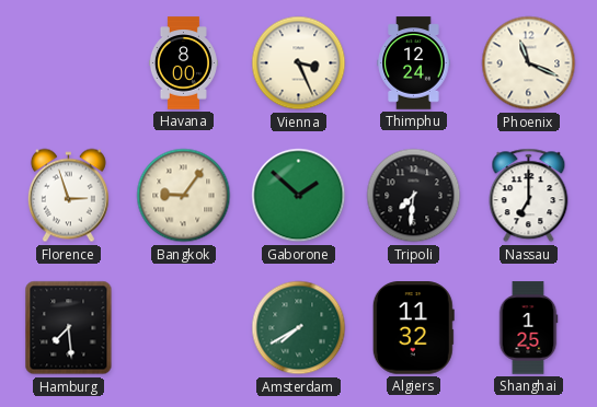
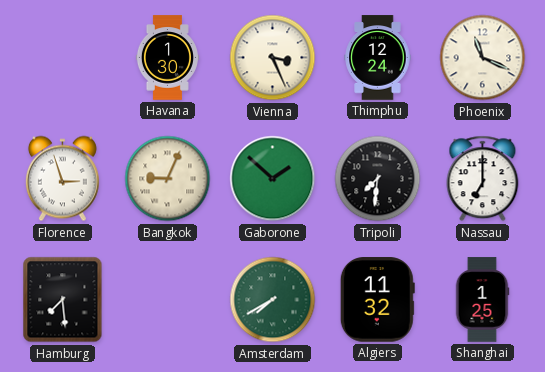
Havana: 8:00 -> 1:30 (167, 58)
Bangkok: 9:06 -> 9:04 (168, 179)
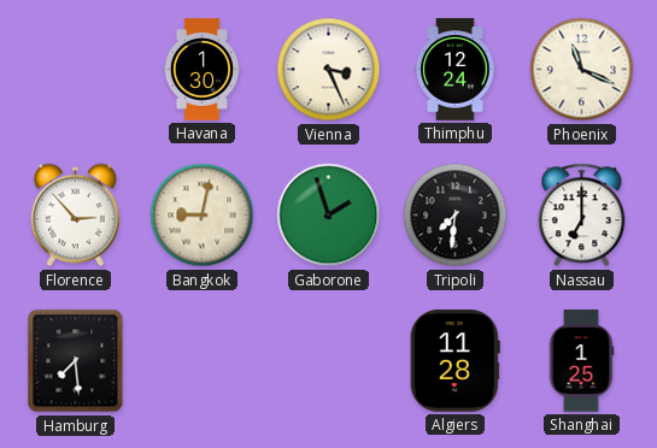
Florence: 2:57 -> 2:53 (75, 216)
Bangkok: 9:04 -> 9:02 (203, 216)
Gaborone: 1:52 -> 1:57 (329, 216)
Amsterdam: 7:40 -> none (273, 300)
Algiers: 11:32 -> 11:28 (454, 361)
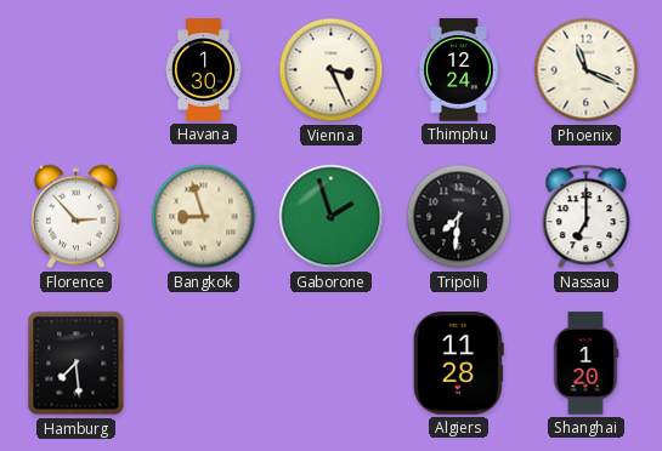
Bangkok: 9:02 -> 8:57 (204, 217)
Shanghai: 1:25 -> 1:20 (585, 364)
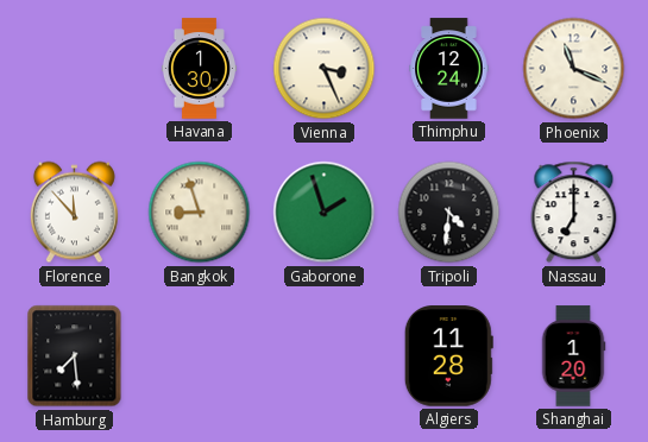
Florence: 2:53 -> 11:53 (74, 213)
Tripoli: 7:31 -> 4:31 (449, 213)
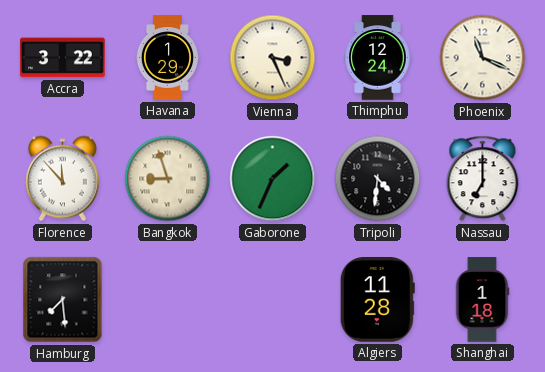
Accra: none -> 3:22 (63, 58)
Havana: 1:30 -> 1:29 (167, 58)
Gaborone: 1:57 -> 1:34 (273, 179)
Shanghai: 1:20 -> 1:18 (482, 300)
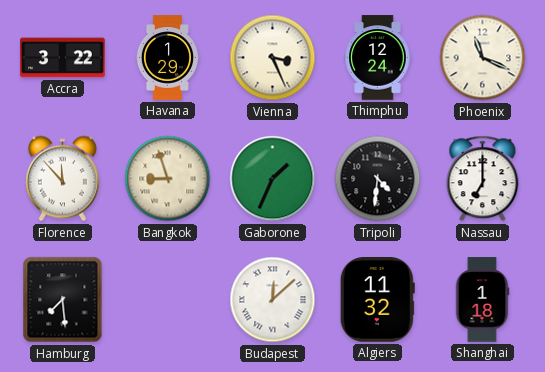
Budapest: none -> 12:08 (273, 300)
Algiers: 11:28 -> 11:32 (377, 300)
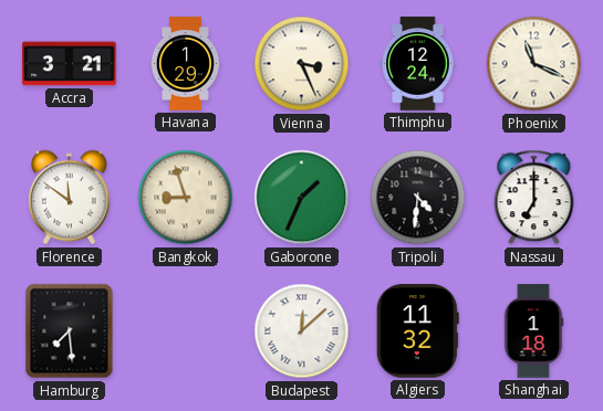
Accra: 3:22 -> 3:21 (70, 64)
Florence: 11:53 -> 11:51 (69, 198)
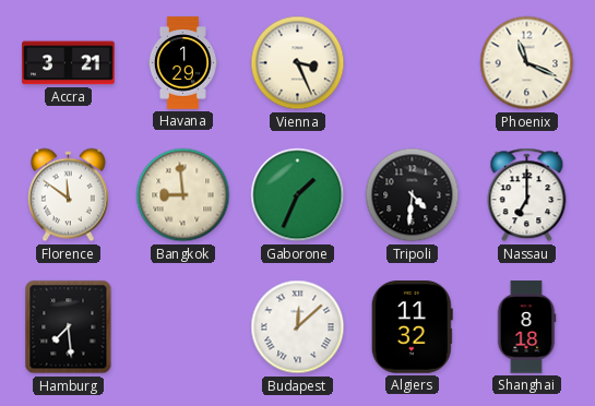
Thimphu: 12:24 -> none (418, 64)
Bangkok: 8:57 -> 8:59 (183, 195)
Shanghai: 1:18 -> 8:18 (526, 327)
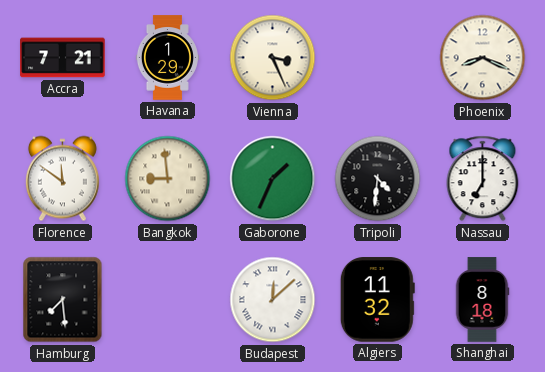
Accra: 3:21 -> 7:21 (63, 58)
Phoenix: 11:19 -> 8:19 (483, 58)
